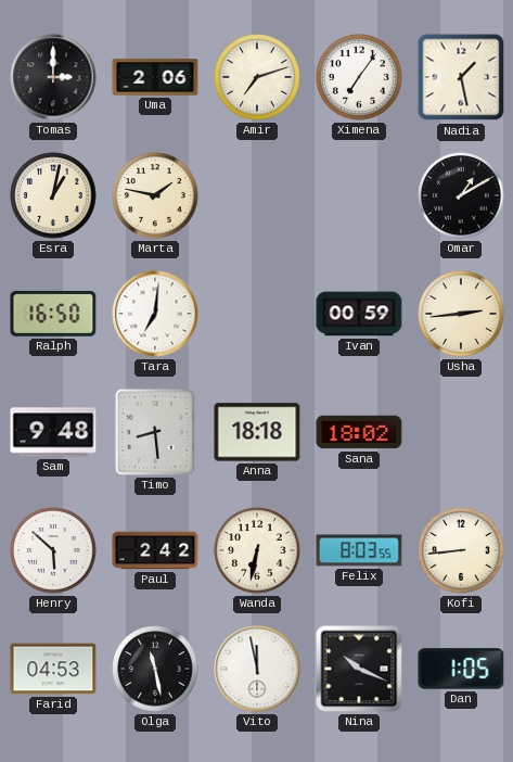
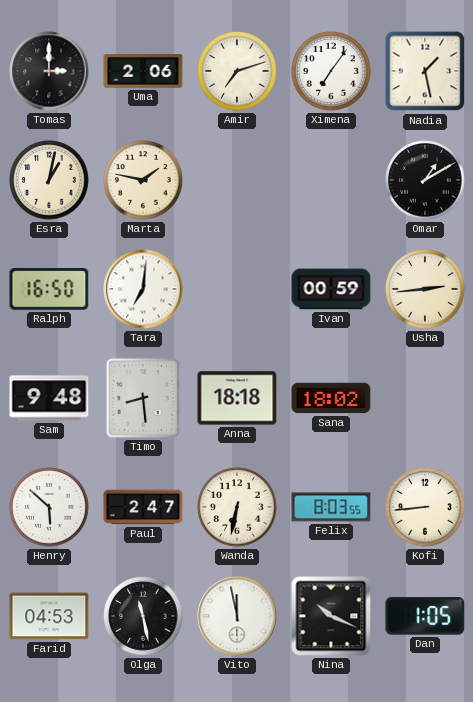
Paul: 2:42 -> 2:47 (143, 507)
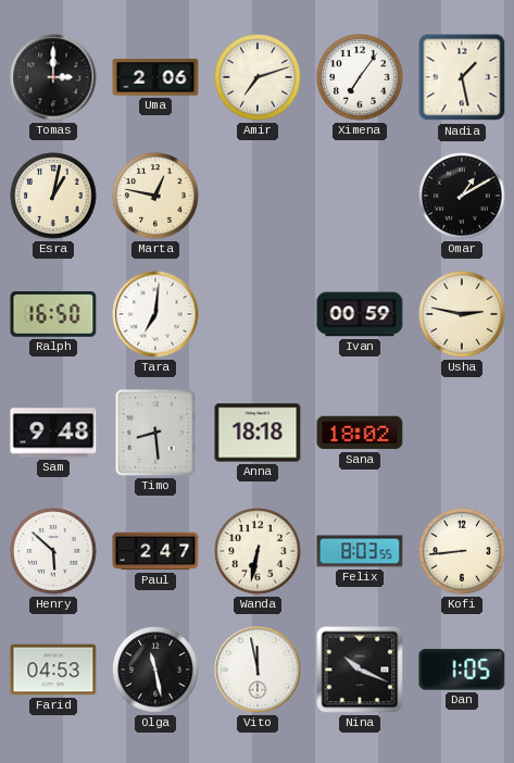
Marta: 1:47 -> 12:47 (155, 196)
Usha: 2:44 -> 2:47 (462, 314)
